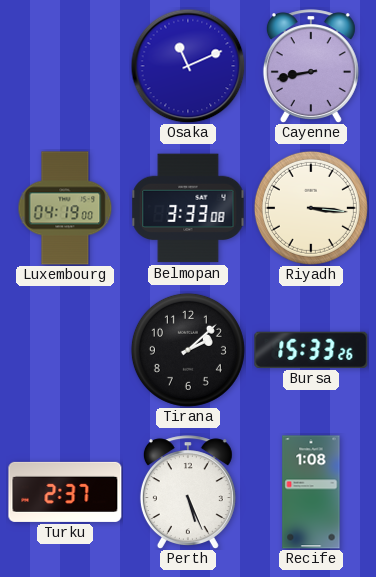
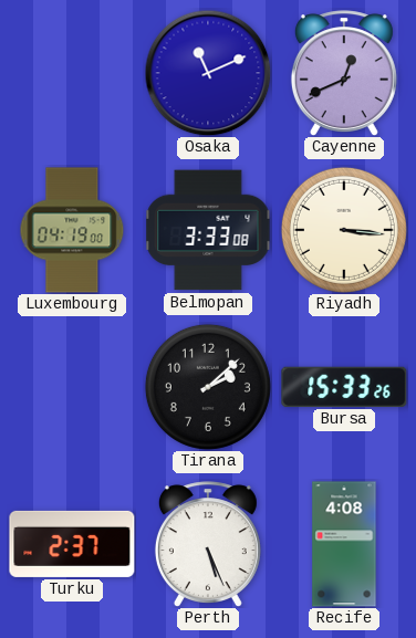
Cayenne: 8:43 -> 12:41 (344, 73)
Recife: 1:08 -> 4:08 (344, 544)
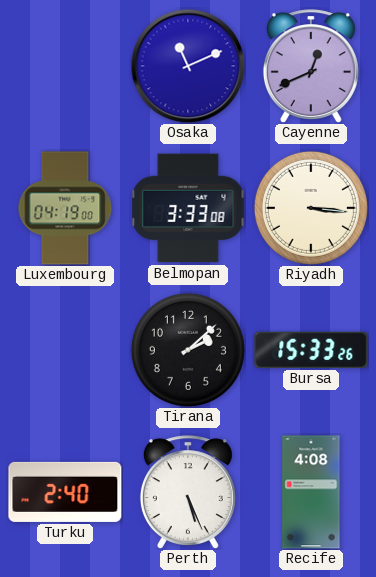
Turku: 2:37 -> 2:40 (65, 492)
